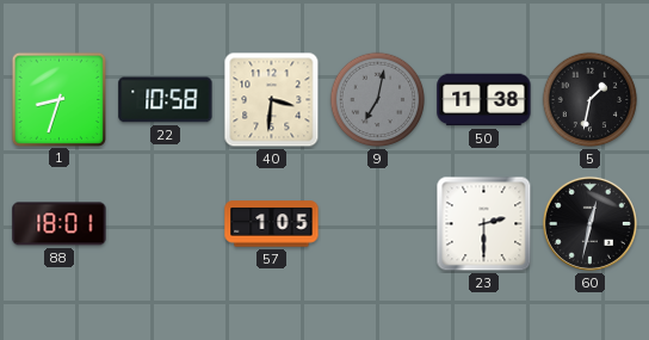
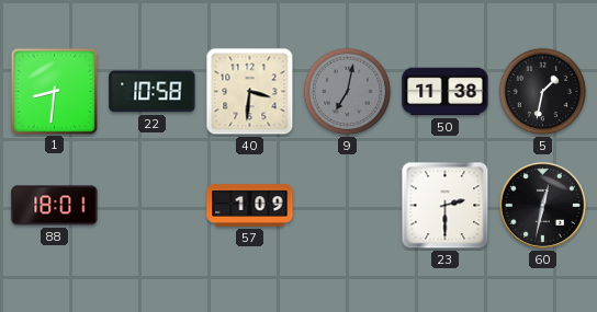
1: 8:33 -> 8:31 (54, 91)
57: 1:05 -> 1:09 (250, 206)
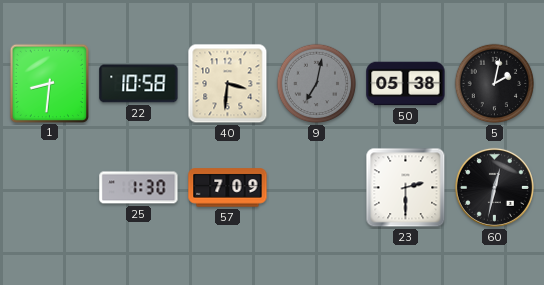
50: 11:38 -> 05:38 (406, 84)
5: 1:32 -> 2:02 (495, 84)
88: 18:01 -> none (55, 206)
25: none -> 1:30 (139, 188)
57: 1:09 -> 7:09 (228, 188)
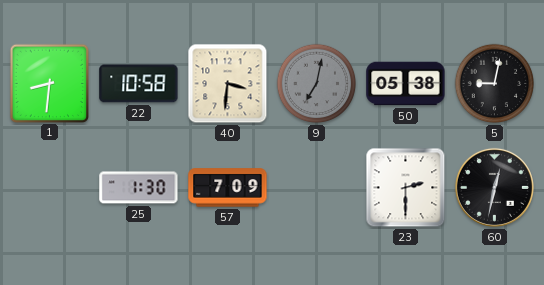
5: 2:02 -> 9:02 (495, 84)
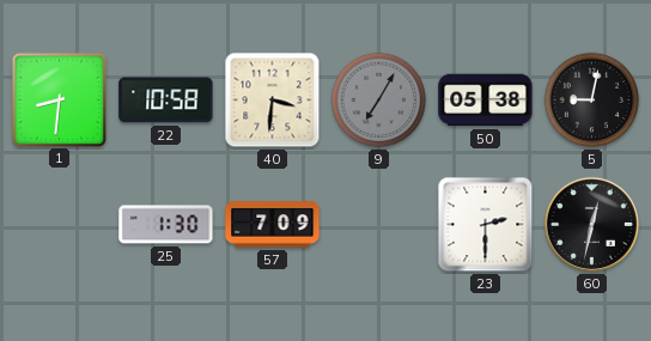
9: 7:02 -> 7:05 (379, 101)
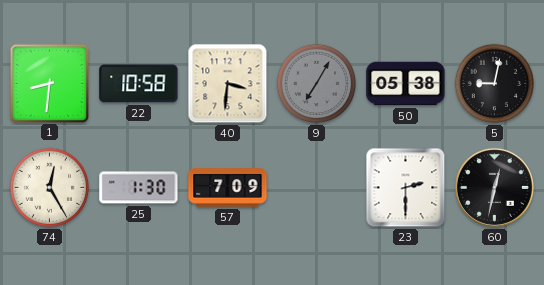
74: none -> 12:25 (50, 188)
